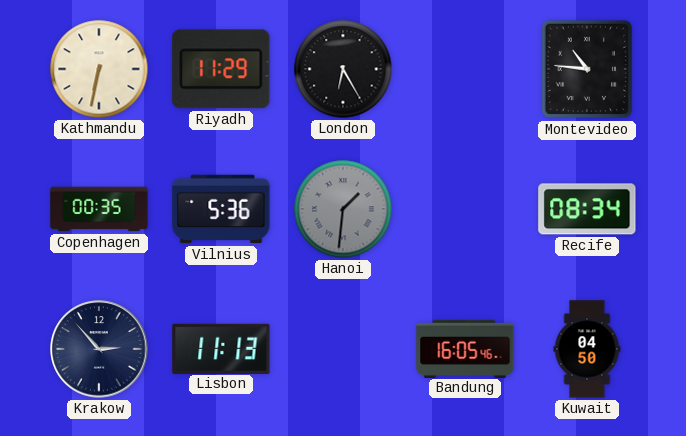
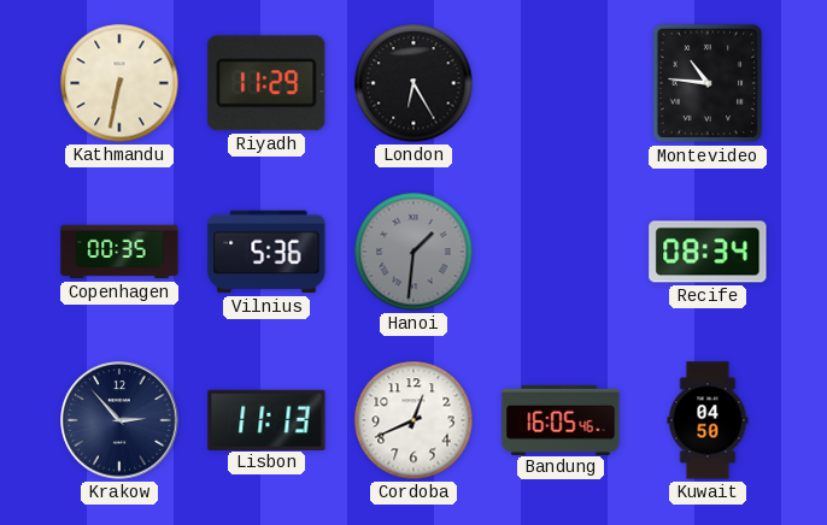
Cordoba: none -> 12:41 (413, 420)
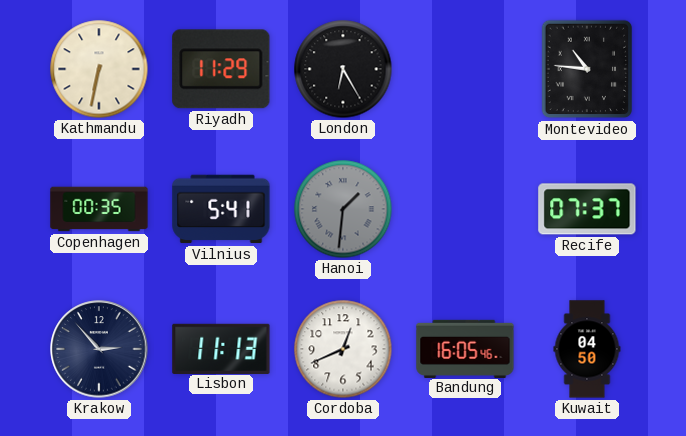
Vilnius: 5:36 -> 5:41 (221, 209)
Recife: 08:34 -> 07:37 (587, 209)
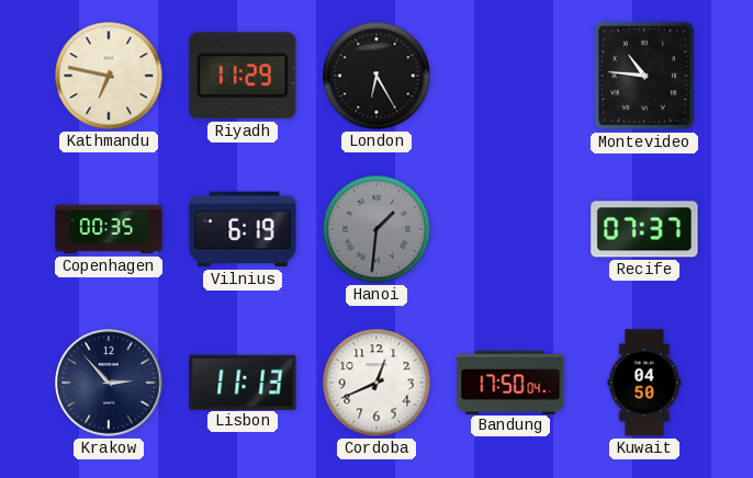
Kathmandu: 6:32 -> 6:47 (109, 76)
Vilnius: 5:41 -> 6:19 (243, 229)
Bandung: 16:05 -> 17:50 (510, 382)
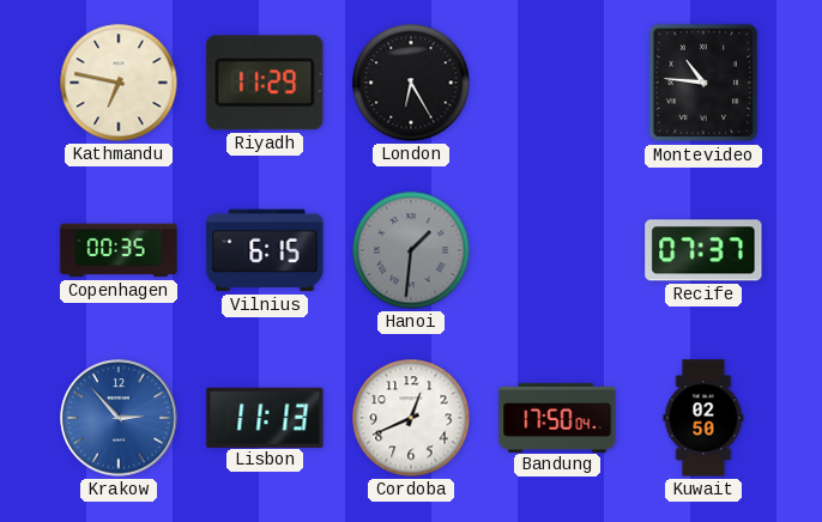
Vilnius: 6:19 -> 6:15 (265, 250)
Krakow dial: navy -> blue (119, 418)
Kuwait: 04:50 -> 02:50 (703, 418)
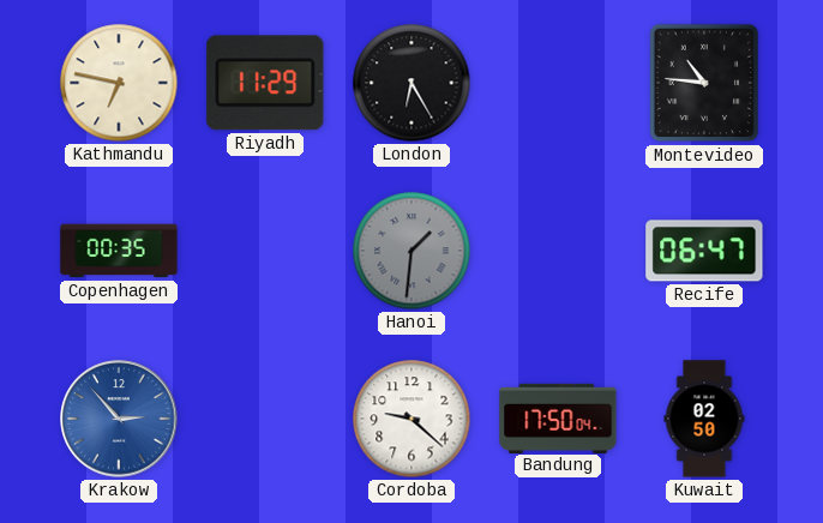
Vilnius: 6:15 -> none (265, 250)
Recife: 07:37 -> 06:47 (704, 251)
Lisbon: 11:13 -> none (265, 417)
Cordoba: 12:41 -> 9:22 (411, 419)
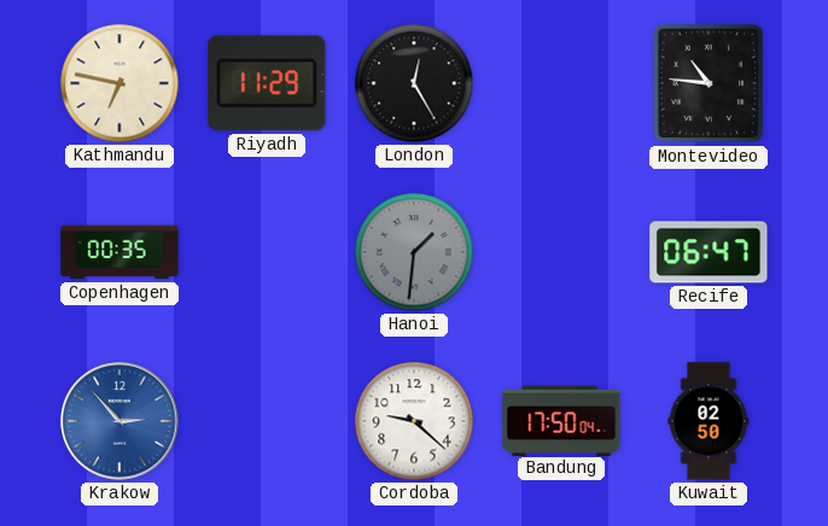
London: 6:25 -> 12:25 (414, 83)
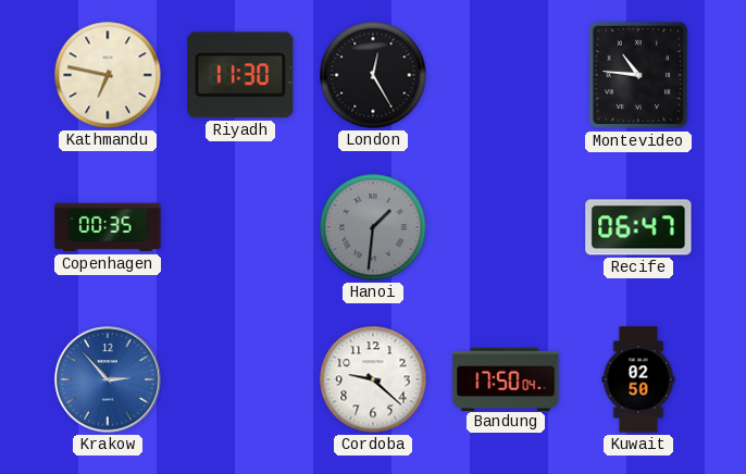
Riyadh: 11:29 -> 11:30 (240, 75)
